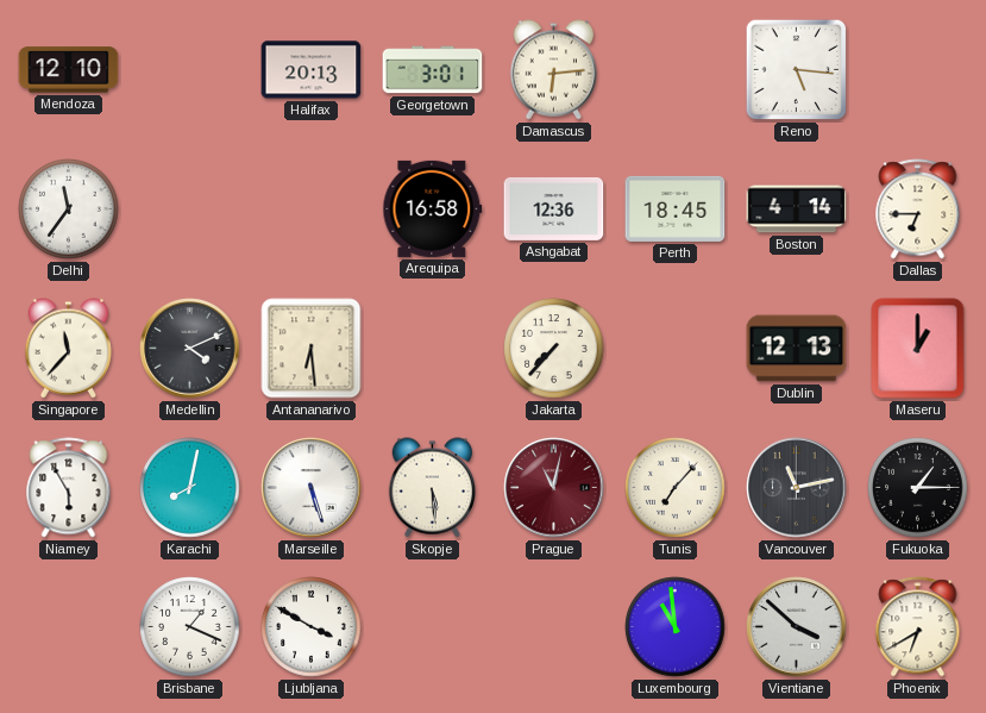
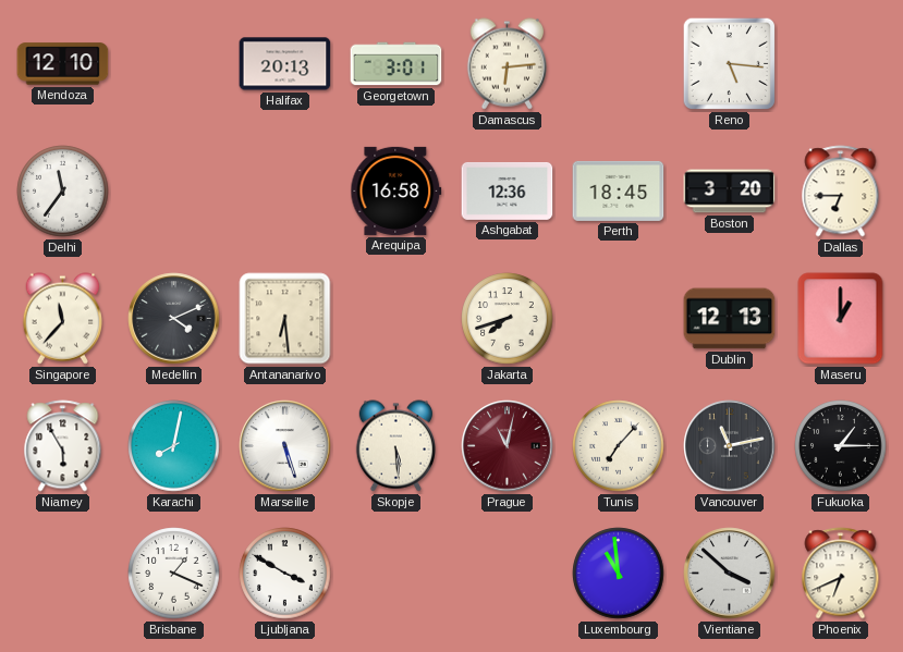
Boston: 4:14 -> 3:20 (730, 192)
Jakarta: 7:37 -> 7:42 (508, 319)
Phoenix: 6:40 -> 6:41 (841, 574)
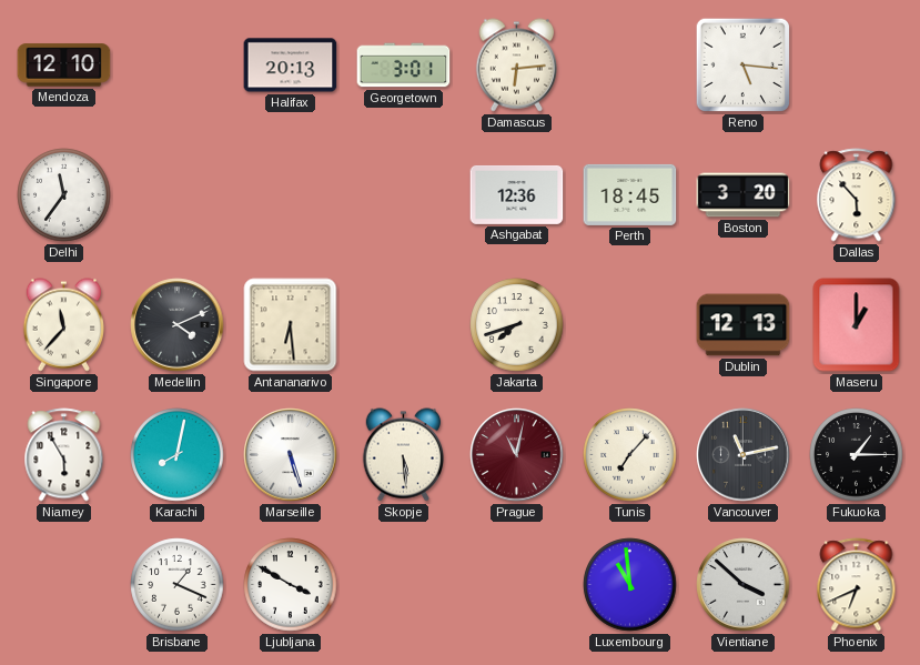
Arequipa: 16:58 -> none (396, 190)
Dallas: 6:45 -> 5:53 (857, 195)
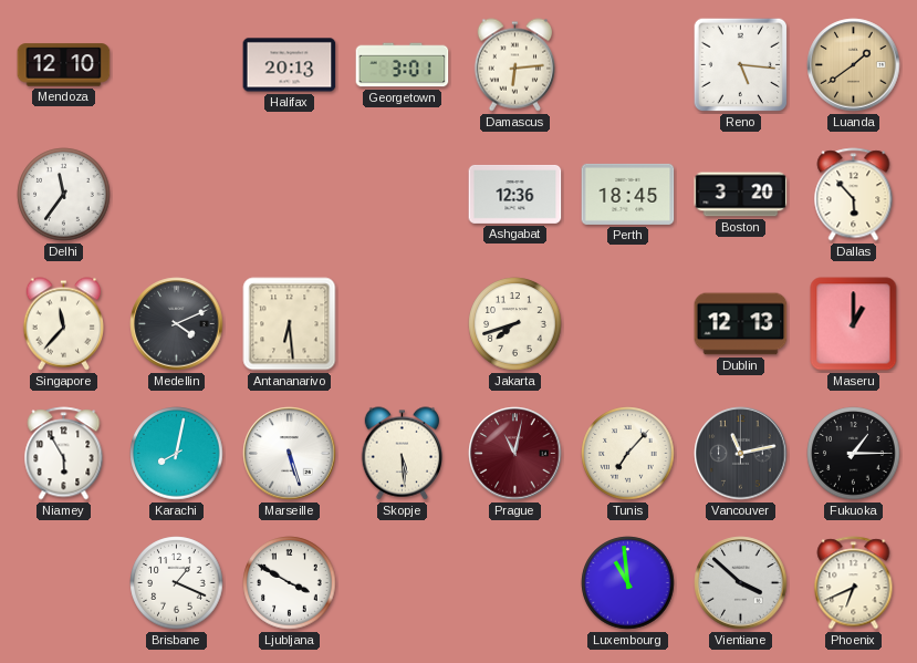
Luanda: none -> 1:39 (854, 65)
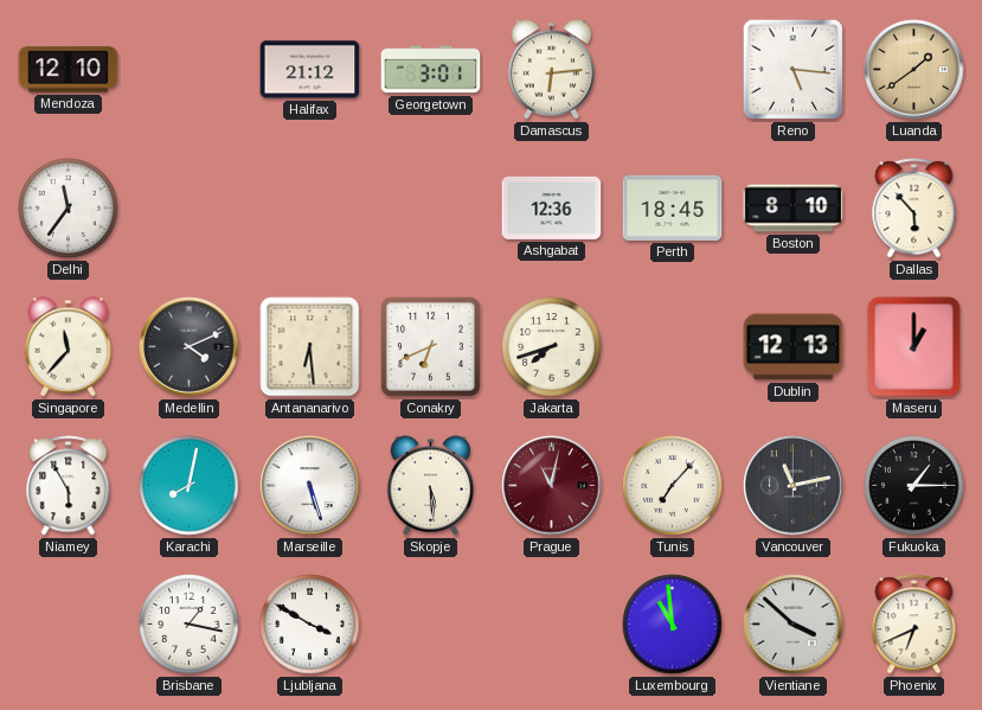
Halifax: 20:13 -> 21:12 (310, 70)
Boston: 3:20 -> 8:10 (794, 209)
Conakry: none -> 6:41 (431, 347)
Brisbane: 1:19 -> 1:17 (190, 625)
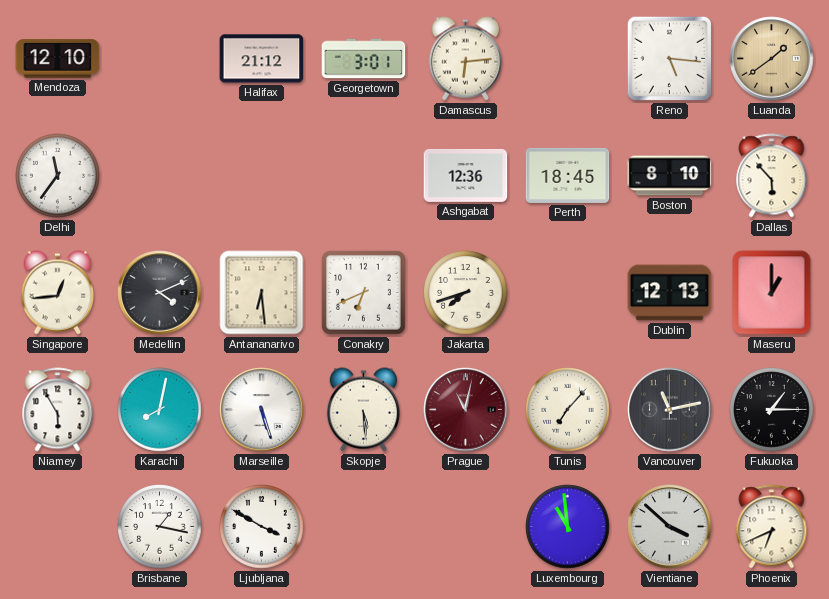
Singapore: 11:37 -> 12:44 (57, 293)
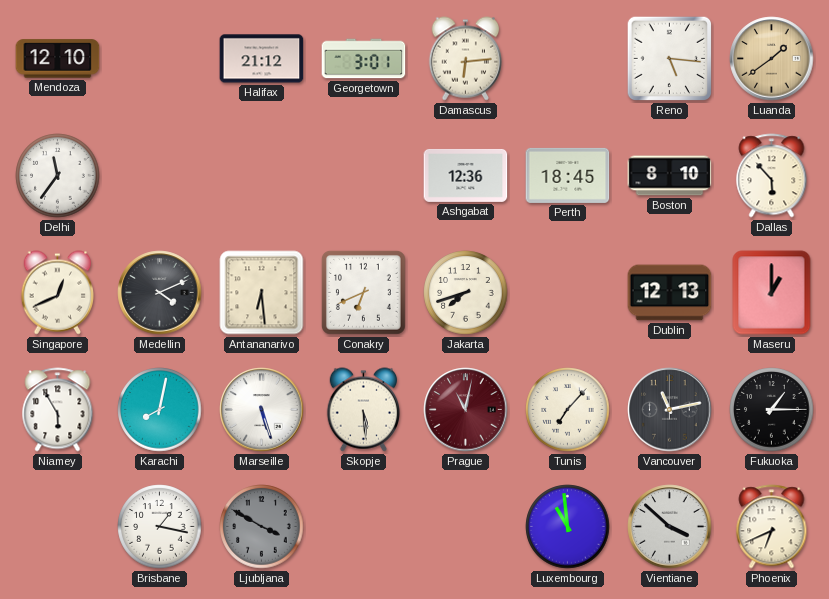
Singapore: 12:44 -> 12:41 (57, 293)
Ljubljana dial: white -> grey (262, 527)
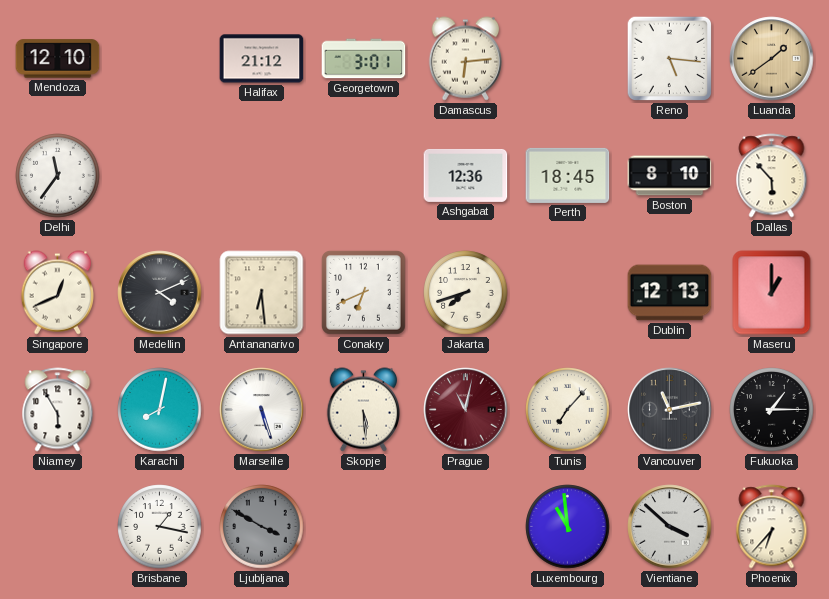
Phoenix: 6:41 -> 6:37 (772, 527)
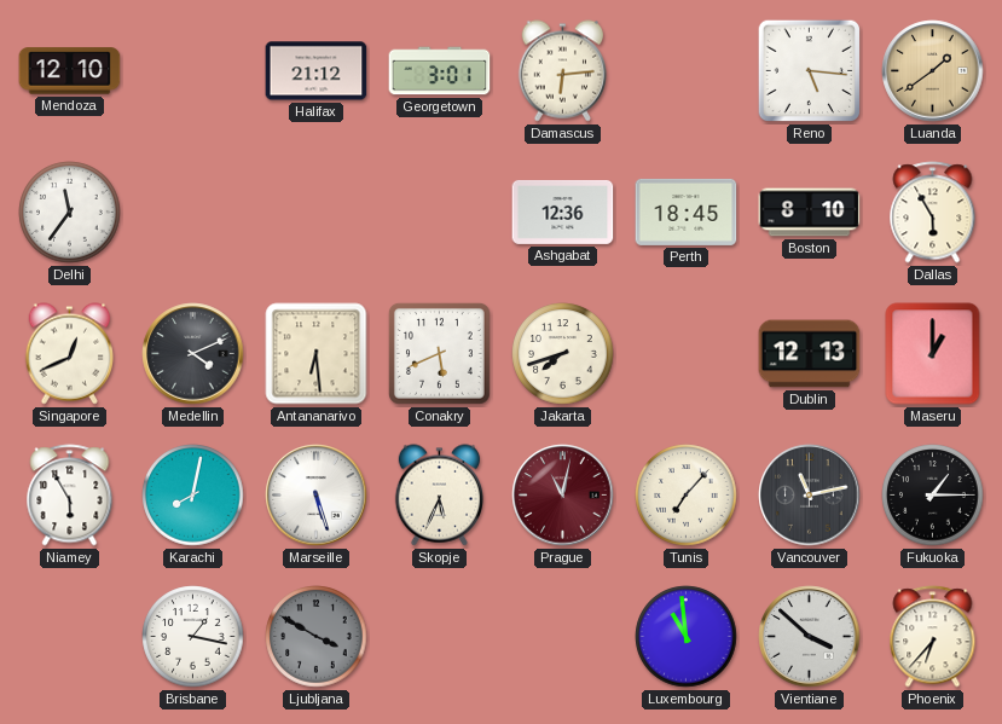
Dallas: 5:53 -> 5:55 (933, 213)
Conakry: 6:41 -> 5:41 (440, 354)
Skopje: 5:29 -> 5:34 (439, 496)
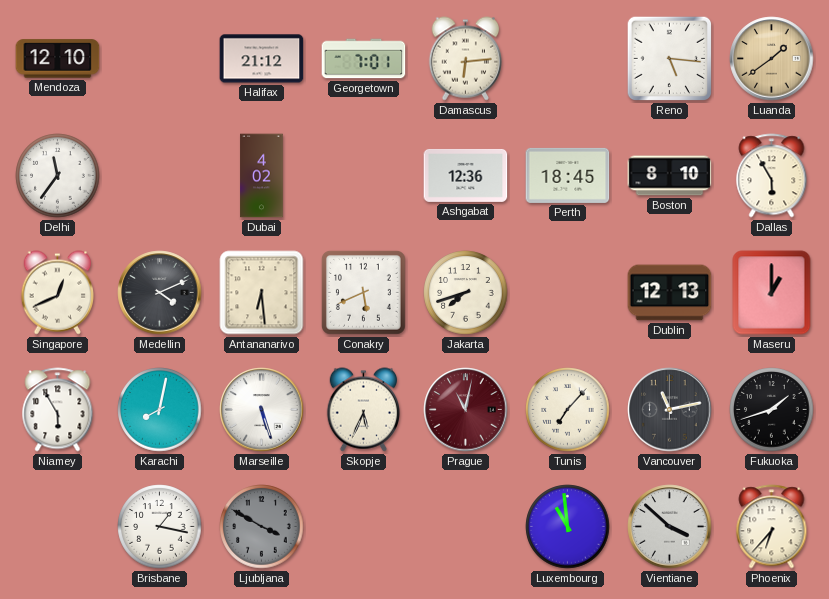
Georgetown: 3:01 -> 7:01 (364, 59)
Dubai: none -> 4:02 (262, 176)
Fukuoka: 1:15 -> 1:42 (772, 410)
